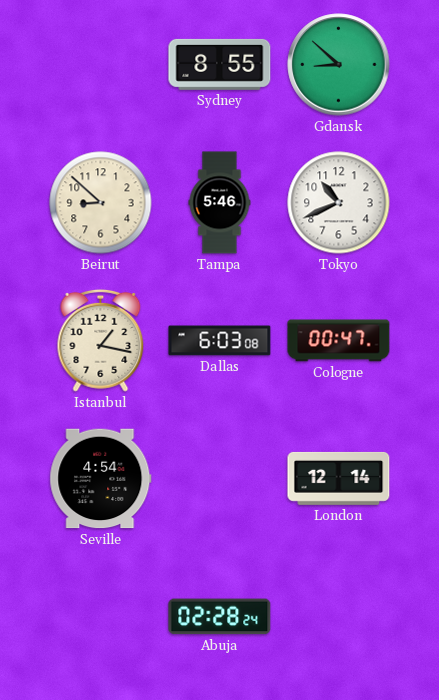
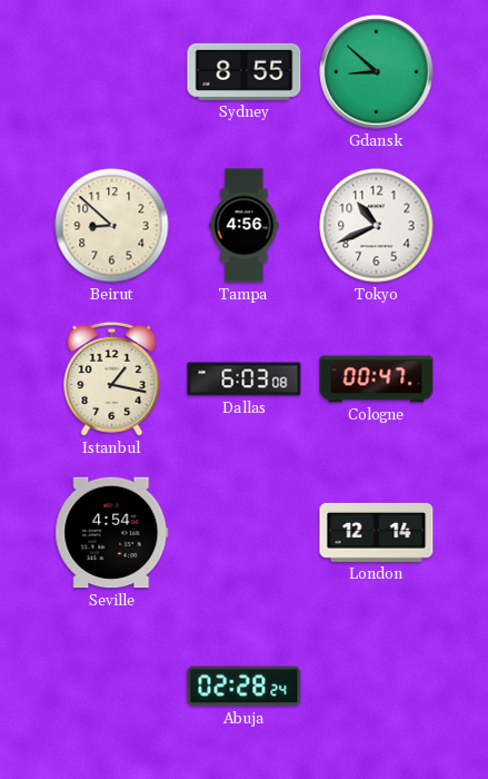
Tampa: 5:46 -> 4:56 (245, 226)
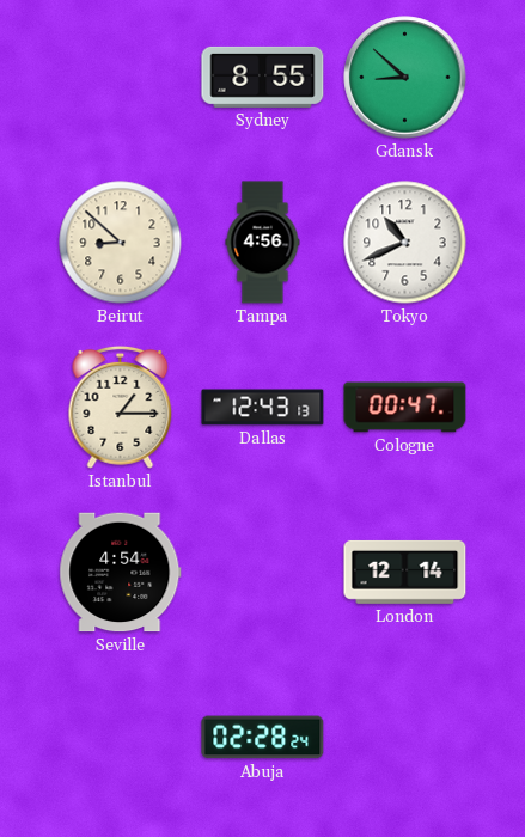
Istanbul: 1:17 -> 1:15 (121, 407)
Dallas: 6:03 -> 12:43 (263, 408)
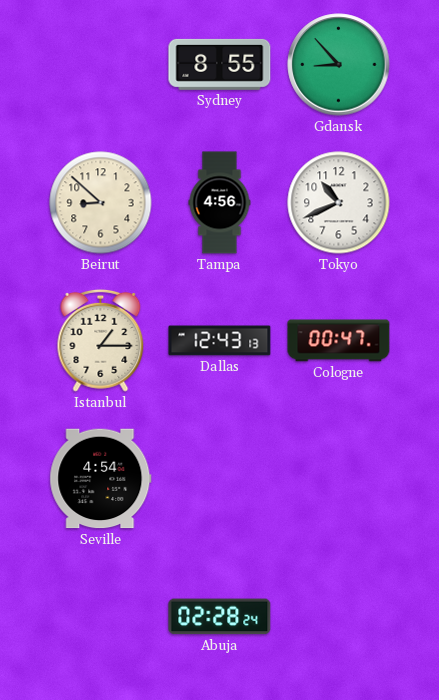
Gdansk: 8:52 -> 8:53 (339, 65)
London: 12:14 -> none (405, 572)
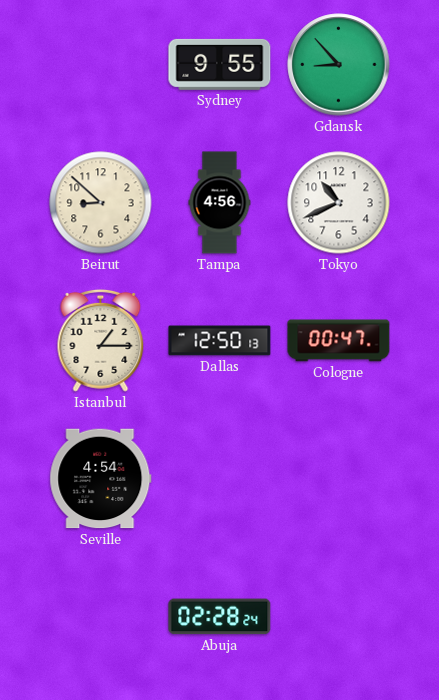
Sydney: 8:55 -> 9:55 (220, 64)
Dallas: 12:43 -> 12:50 (220, 341)
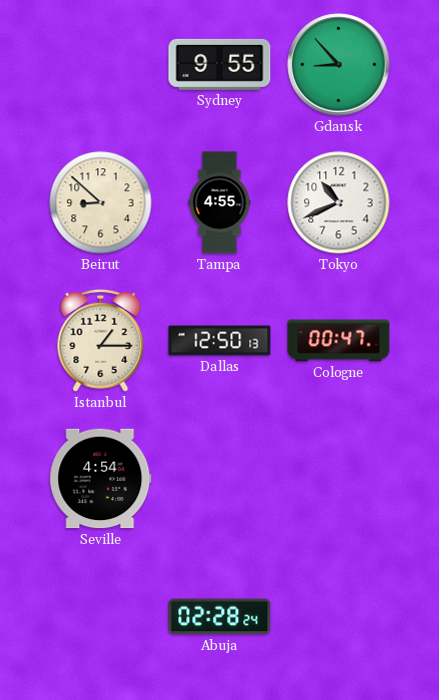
Tampa: 4:56 -> 4:55 (220, 203)
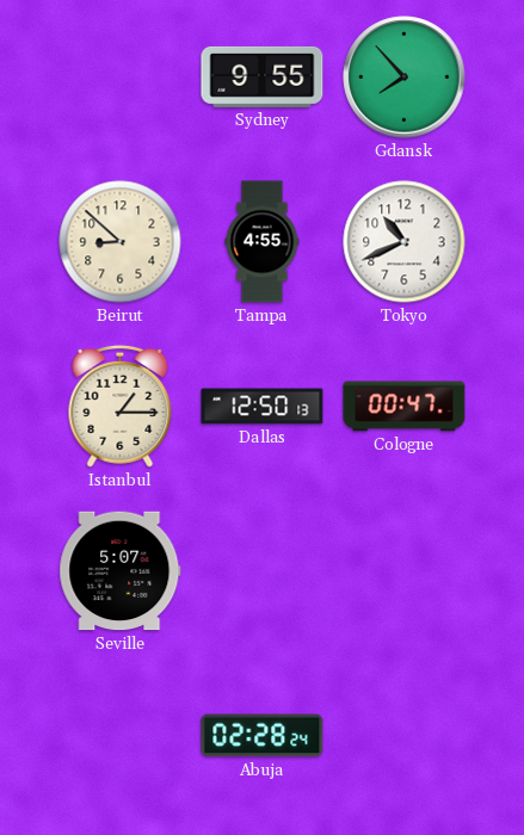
Gdansk: 8:53 -> 7:53 (405, 78)
Seville: 4:54 -> 5:07 (121, 571)
